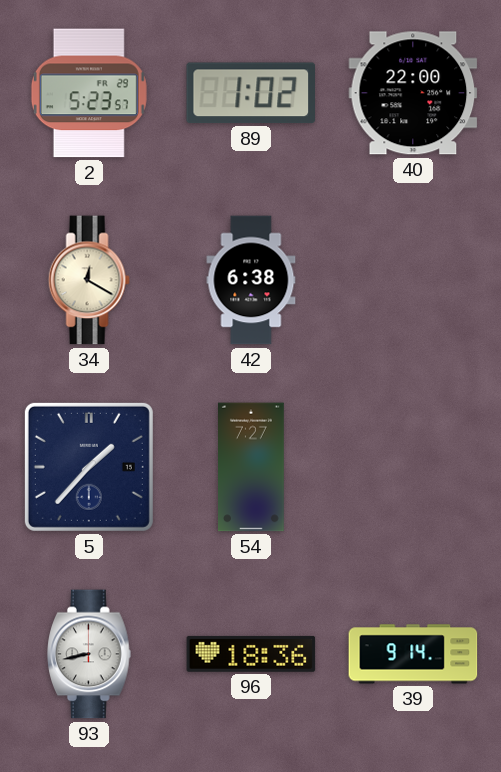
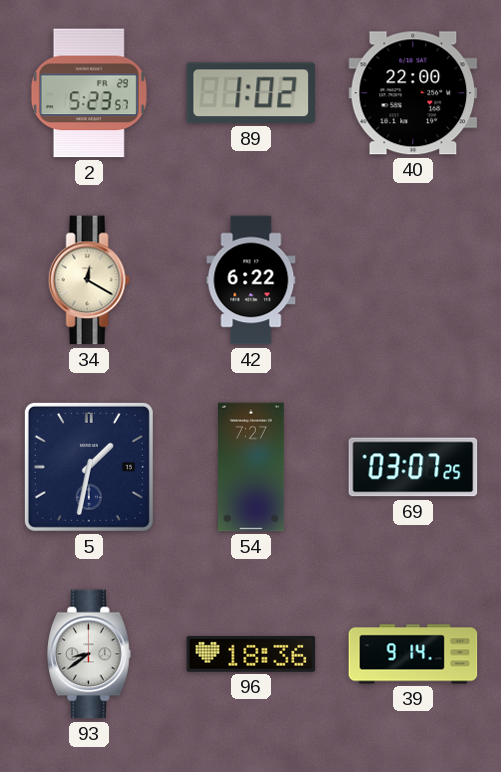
42: 6:38 -> 6:22 (251, 280)
5: 1:37 -> 1:32 (89, 467)
69: none -> 03:07 (413, 467)
93: 8:43 -> 8:39 (89, 654)
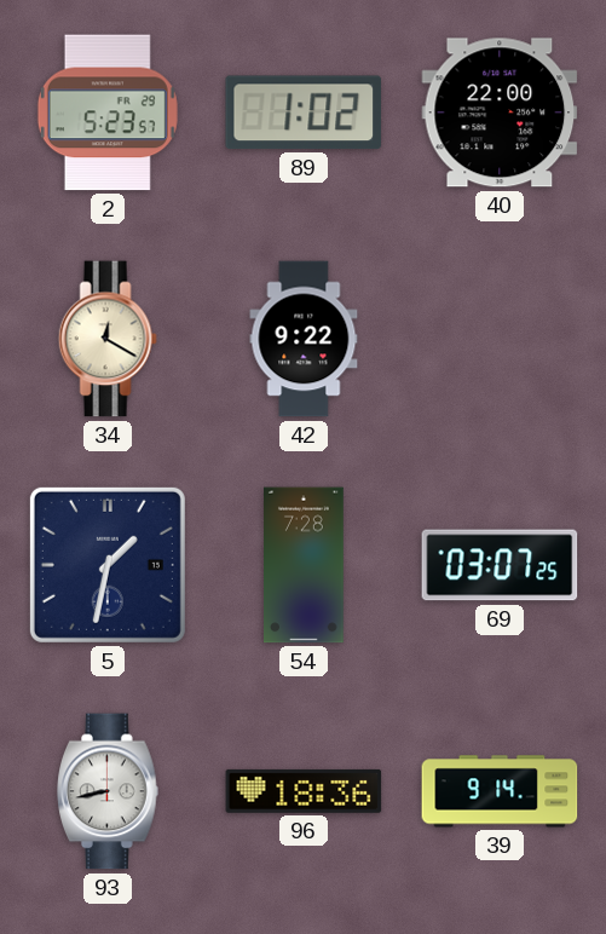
42: 6:22 -> 9:22 (304, 339)
54: 7:27 -> 7:28 (305, 565)
93: 8:39 -> 8:43 (108, 791)
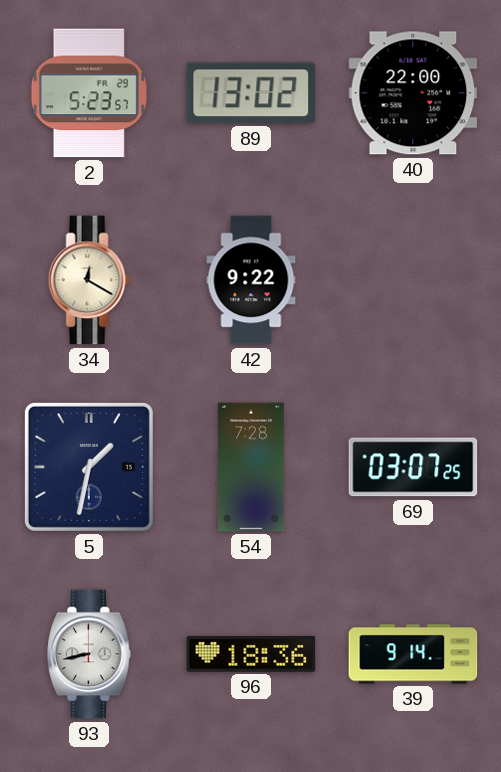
89: 1:02 -> 13:02 (250, 93)
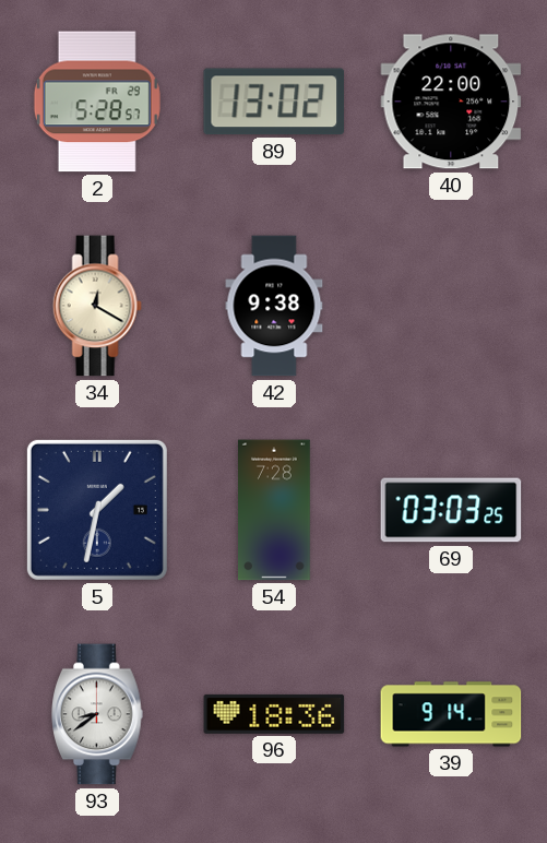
2: 5:23 -> 5:28 (97, 102)
42: 9:22 -> 9:38 (274, 306)
69: 03:07 -> 03:03 (451, 510)
93: 8:43 -> 8:39 (97, 714)
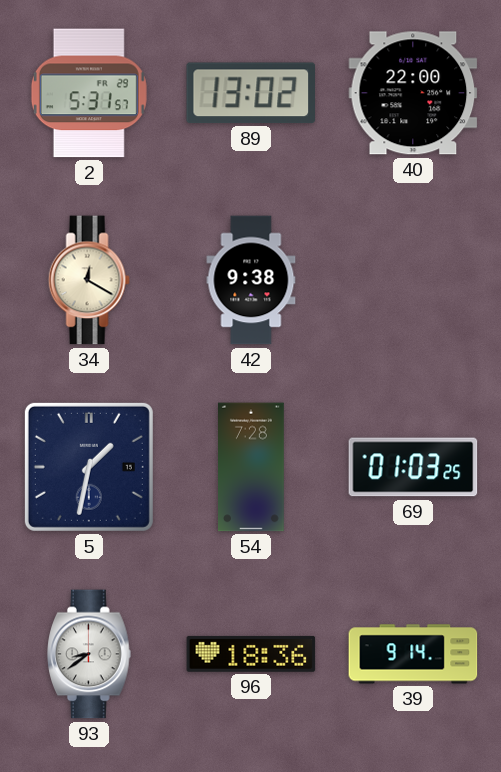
2: 5:28 -> 5:31 (89, 93)
69: 03:03 -> 01:03 (413, 467)
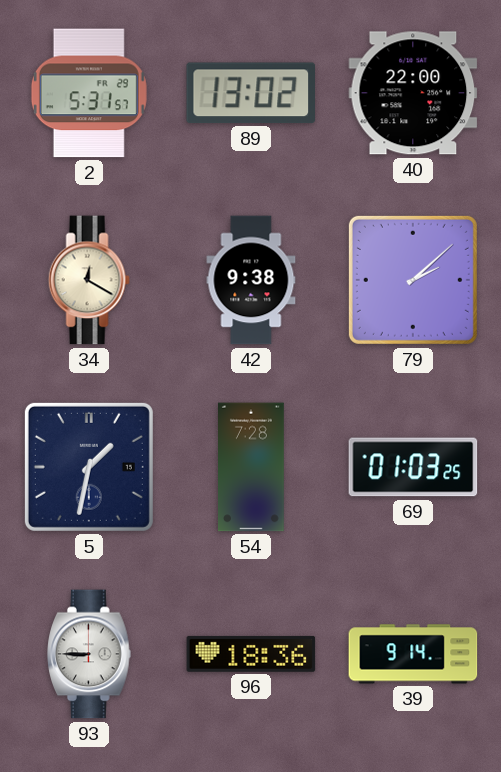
79: none -> 2:08 (413, 280)
93: 8:39 -> 8:45 (89, 654)
